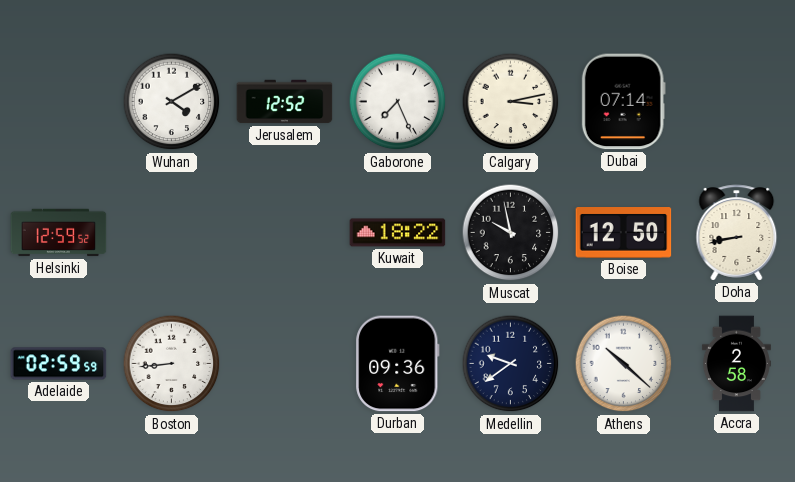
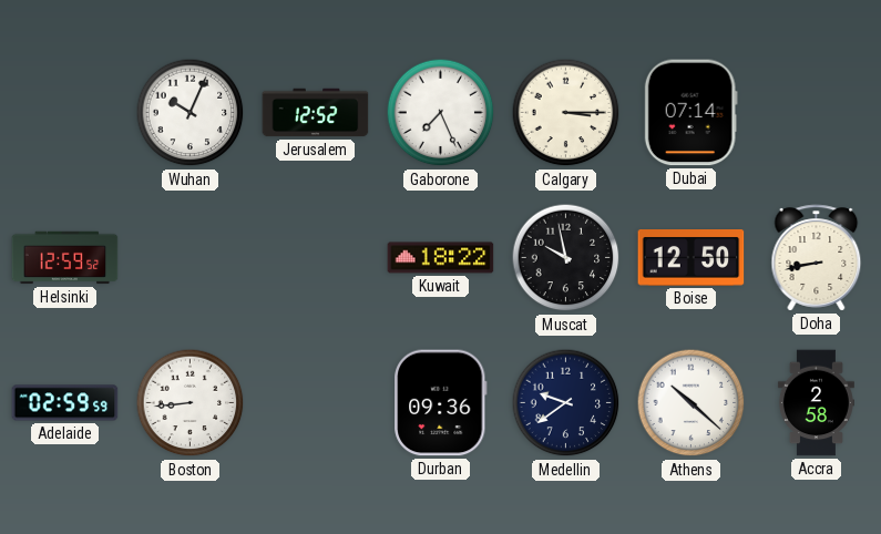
Wuhan: 4:10 -> 10:04 (191, 113)
Calgary: 3:13 -> 3:15 (566, 113)
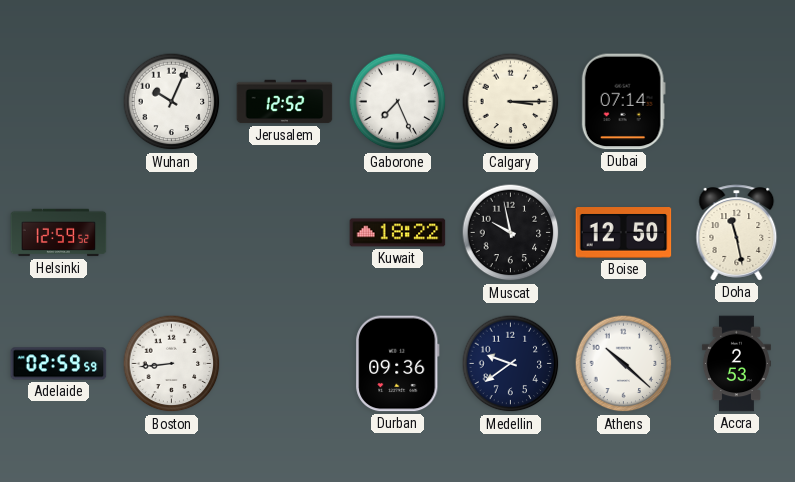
Doha: 8:43 -> 11:28 (737, 233)
Accra: 2:58 -> 2:53 (736, 364)
